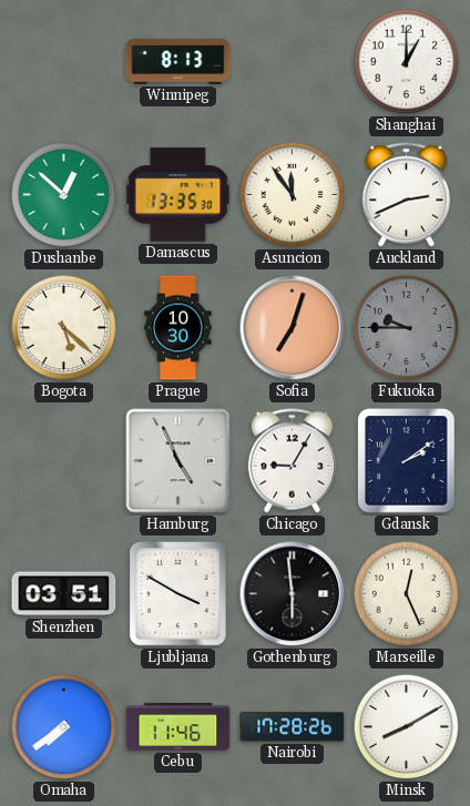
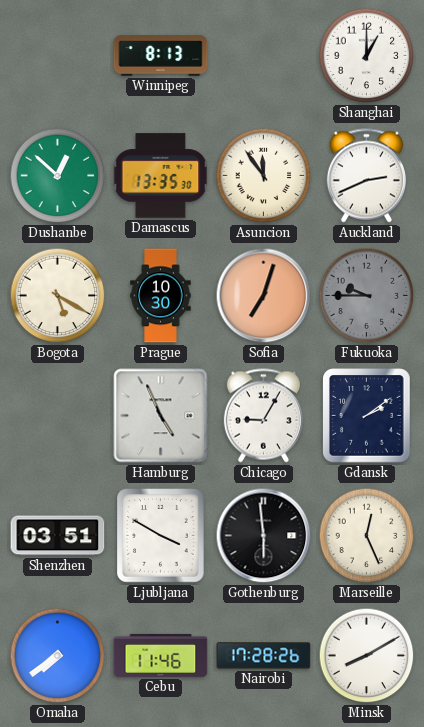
Bogota: 5:22 -> 5:20 (58, 296)
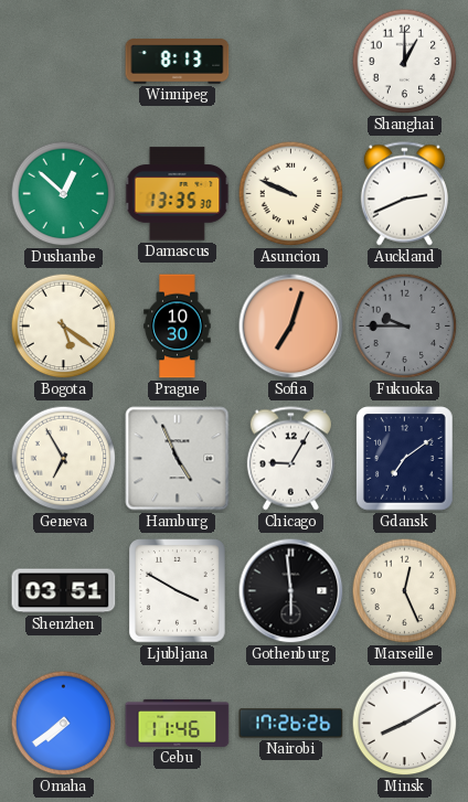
Asuncion: 11:54 -> 9:49 (291, 194)
Bogota: 5:20 -> 5:21 (64, 327)
Geneva: none -> 6:55 (64, 459)
Gdansk: 2:09 -> 7:09 (405, 459)
Nairobi: 17:28 -> 17:26 (291, 724)
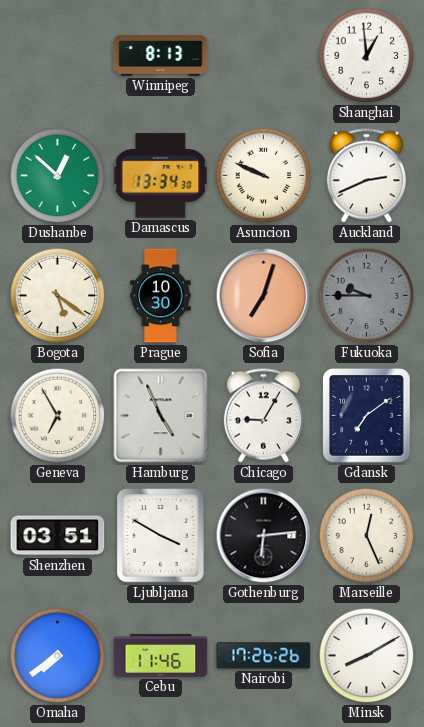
Shanghai: 1:00 -> 12:59 (367, 56)
Damascus: 13:35 -> 13:34 (161, 176)
Gothenburg: 5:59 -> 6:14 (264, 536)
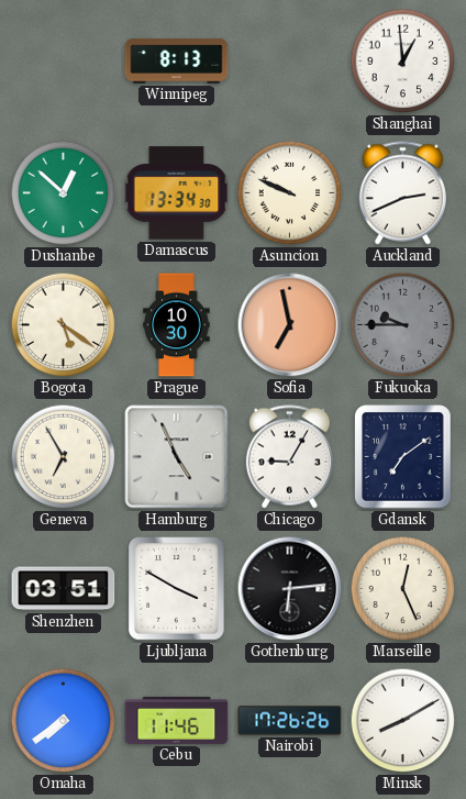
Sofia: 7:03 -> 6:58 (290, 325)
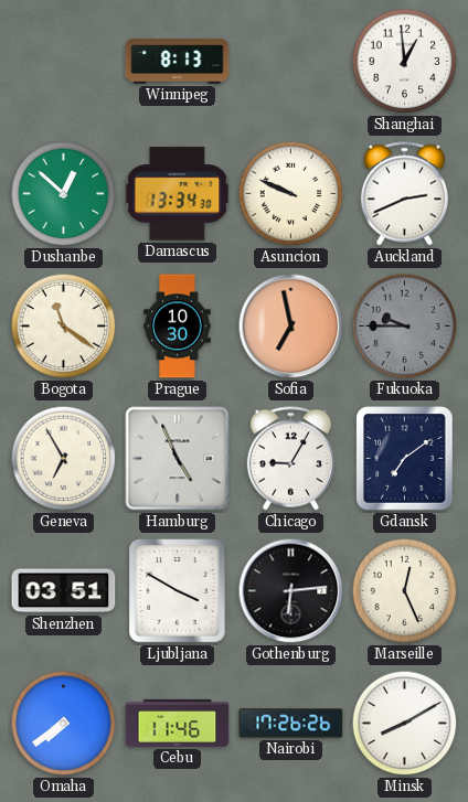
Bogota: 5:21 -> 11:21 (64, 327)
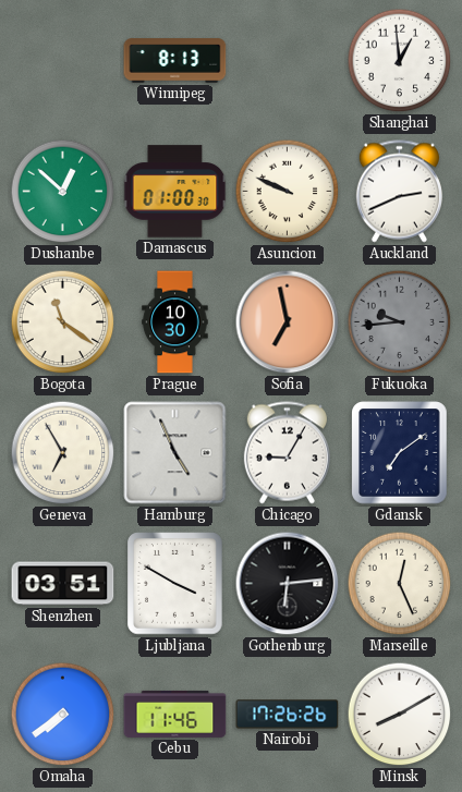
Damascus: 13:34 -> 01:00 (175, 192)
Fukuoka: 9:45 -> 9:44 (400, 322)
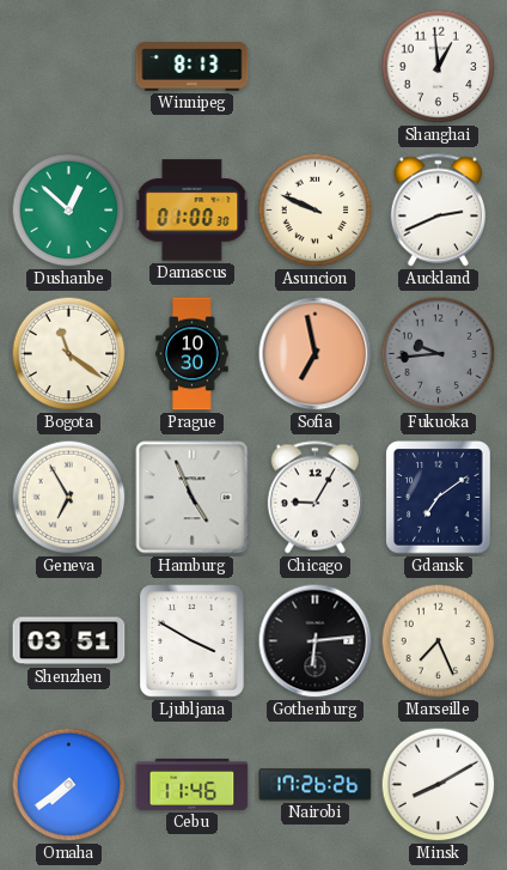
Marseille: 12:26 -> 7:26 (439, 641)
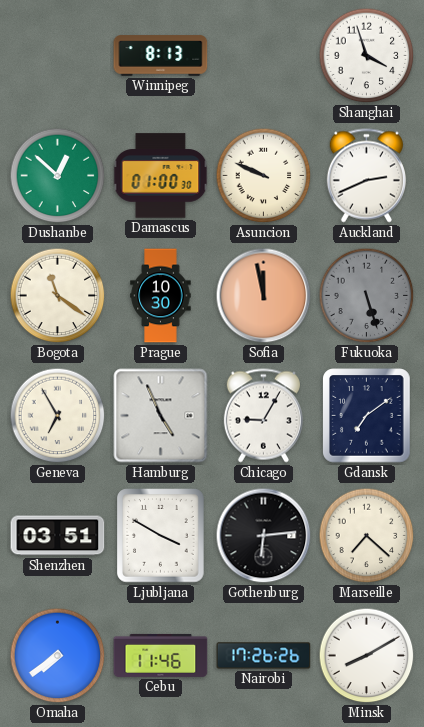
Shanghai: 12:59 -> 3:57 (367, 56)
Sofia: 6:58 -> 11:58 (264, 296)
Fukuoka: 9:44 -> 5:27 (367, 296)
Marseille: 7:26 -> 7:22 (367, 536)
